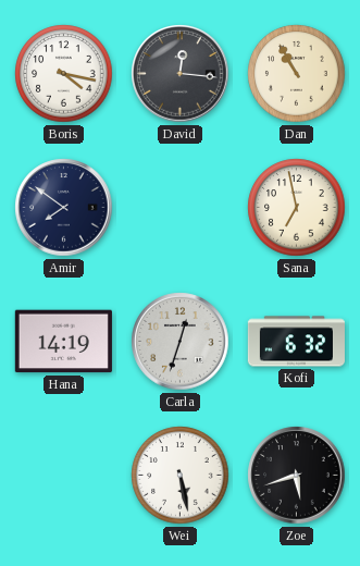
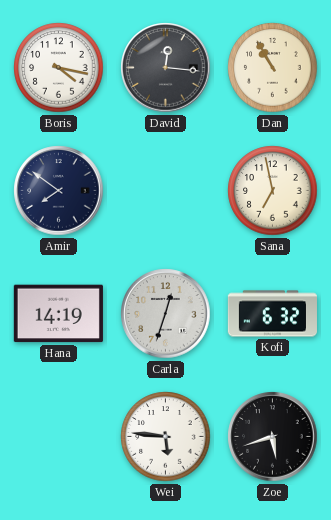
Wei: 5:28 -> 5:46 (166, 437)
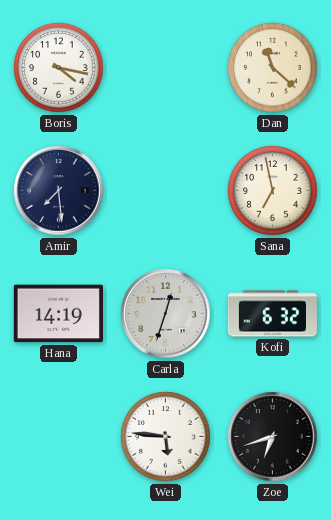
David: 12:16 -> none (166, 68)
Dan: 10:55 -> 11:22 (273, 68)
Amir: 7:51 -> 7:29 (59, 191)
Zoe: 5:42 -> 6:42 (273, 437)
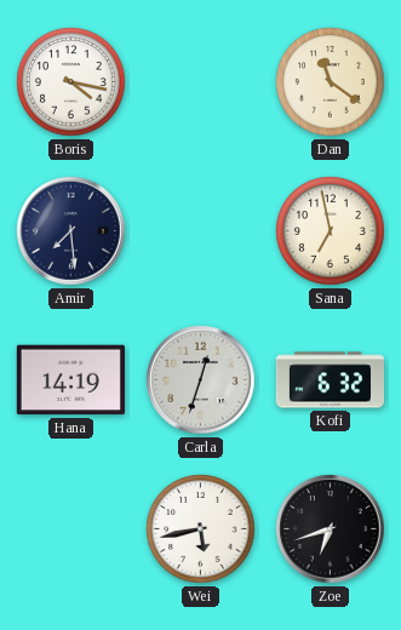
Dan: 11:22 -> 11:21 (331, 82)
Wei: 5:46 -> 5:43 (201, 529)
